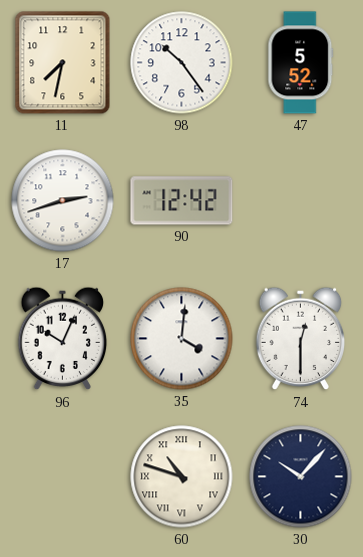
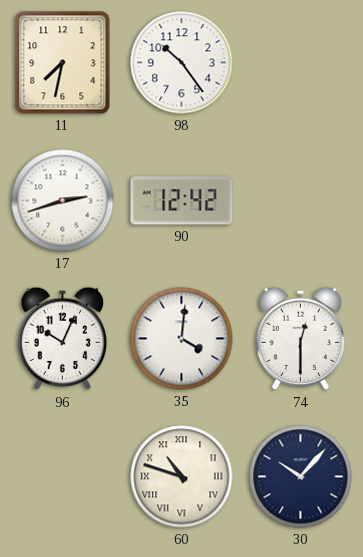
47: 5:52 -> none (301, 63)
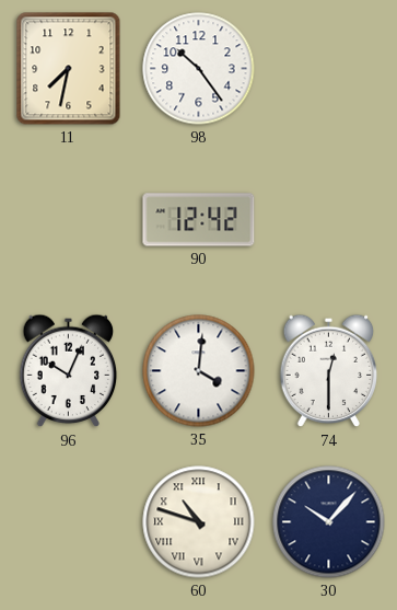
17: 2:42 -> none (63, 201)
